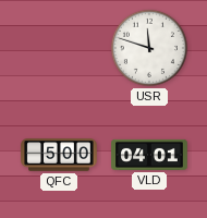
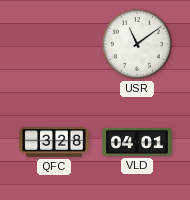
USR: 11:48 -> 11:09 (137, 44)
QFC: 5:00 -> 3:28 (54, 142)
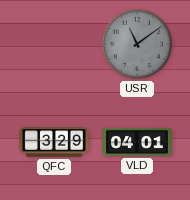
USR dial: white -> grey (137, 44)
QFC: 3:28 -> 3:29 (54, 142)
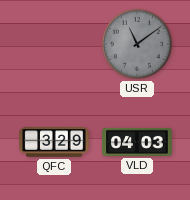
VLD: 04:01 -> 04:03 (137, 142)
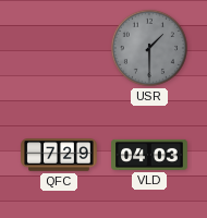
USR: 11:09 -> 1:30 (149, 48)
QFC: 3:29 -> 7:29 (59, 155)
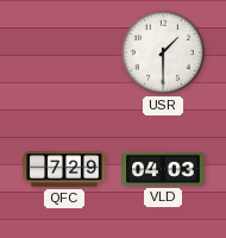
USR dial: grey -> white (163, 52)
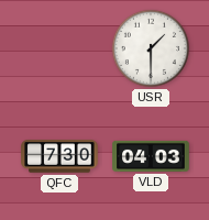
QFC: 7:29 -> 7:30 (59, 156)
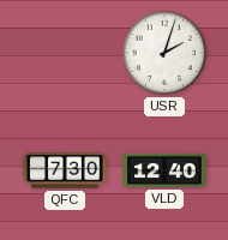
USR: 1:30 -> 2:03 (164, 53)
VLD: 04:03 -> 12:40 (164, 170)
